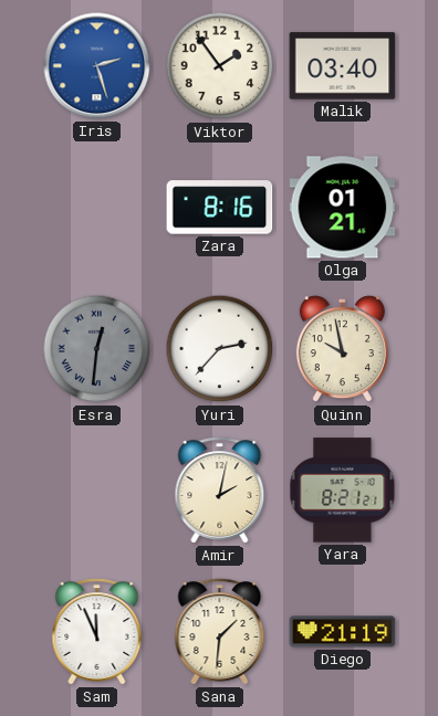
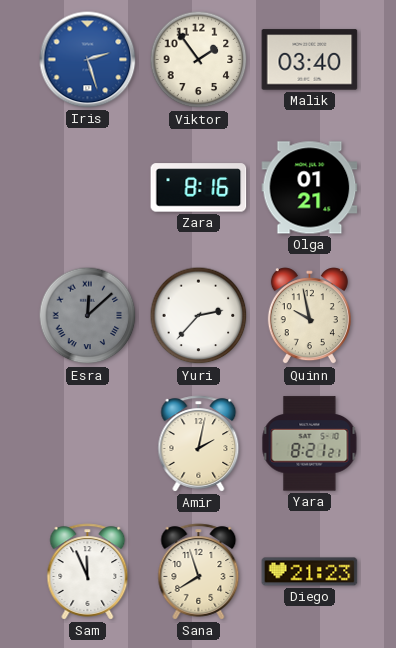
Esra: 12:31 -> 12:08 (88, 316)
Sana: 1:31 -> 7:57 (199, 572)
Diego: 21:19 -> 21:23 (310, 572)
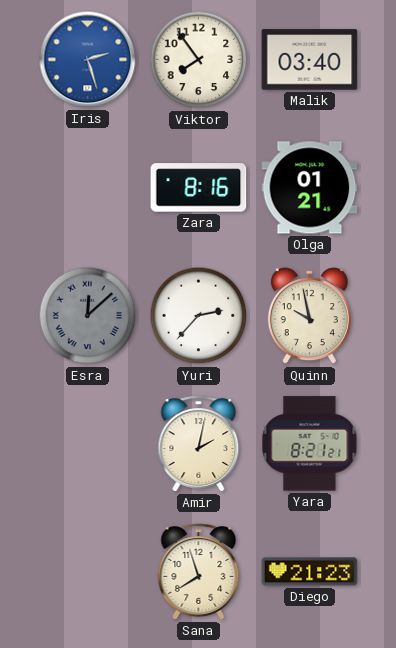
Viktor: 1:54 -> 7:54 (199, 60)
Sam: 11:56 -> none (88, 572)
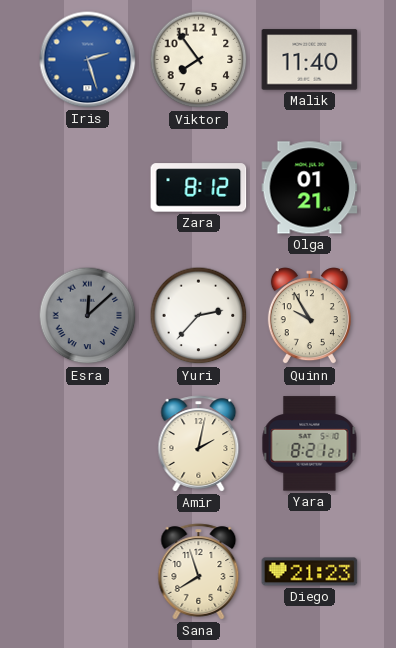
Malik: 03:40 -> 11:40 (310, 60)
Zara: 8:16 -> 8:12 (199, 188)
Quinn: 9:58 -> 9:55 (309, 316)
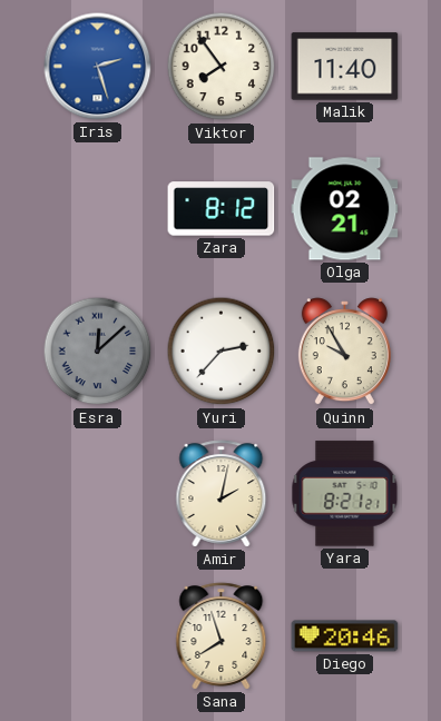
Olga: 01:21 -> 02:21 (345, 209)
Diego: 21:23 -> 20:46 (345, 636)
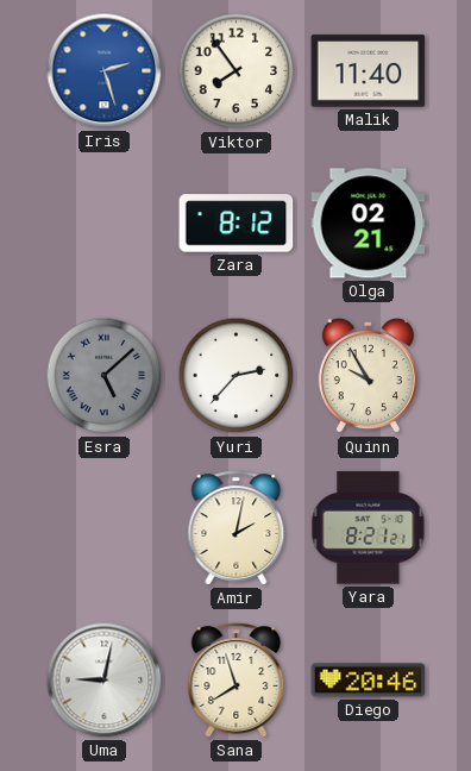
Esra: 12:08 -> 5:08 (105, 376)
Uma: none -> 9:02 (105, 681)
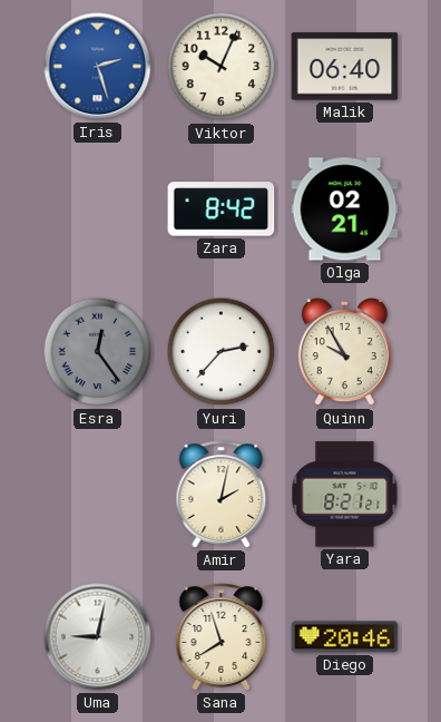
Viktor: 7:54 -> 10:04 (222, 67)
Malik: 11:40 -> 06:40 (345, 67)
Zara: 8:12 -> 8:42 (222, 209)
Esra: 5:08 -> 12:24 (98, 352)
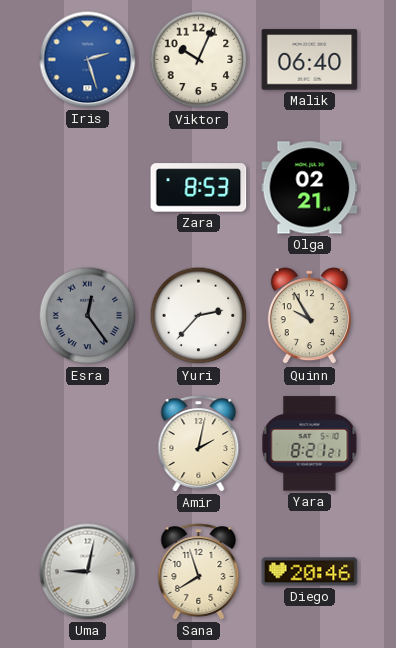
Zara: 8:42 -> 8:53 (199, 188)
